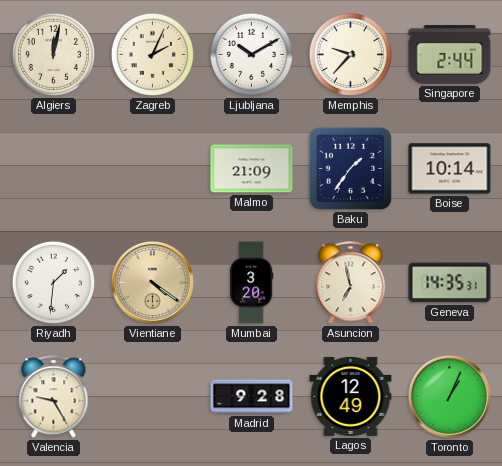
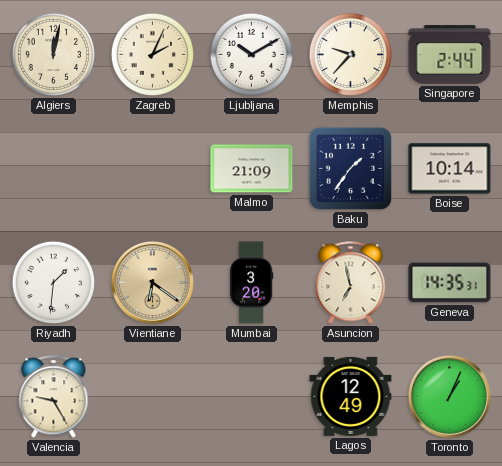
Vientiane: 4:21 -> 6:21 (152, 282)
Madrid: 9:28 -> none (252, 397)
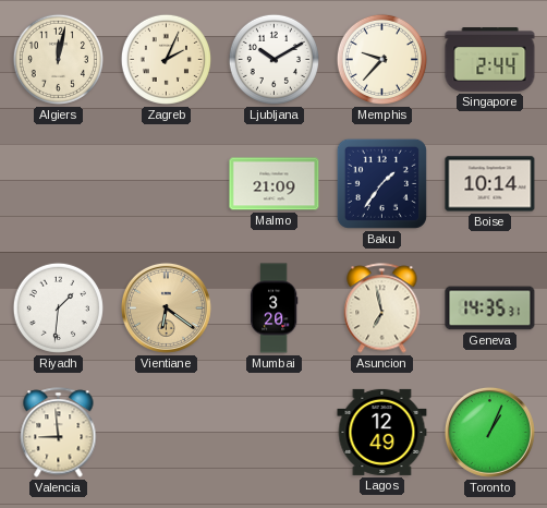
Valencia: 9:25 -> 8:59 (59, 433)
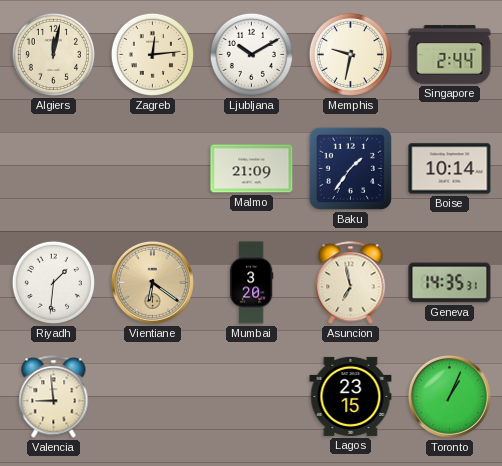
Zagreb: 2:04 -> 12:14 (152, 54)
Memphis: 9:37 -> 9:32 (350, 54)
Lagos: 12:49 -> 23:15 (351, 396)
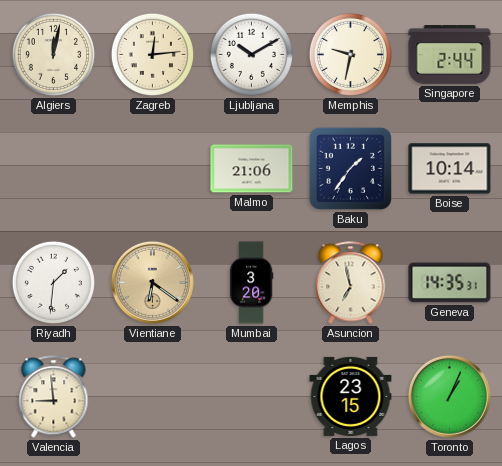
Malmo: 21:09 -> 21:06 (252, 169)
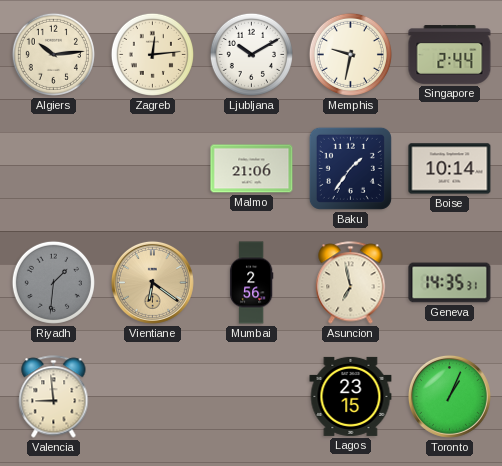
Algiers: 12:02 -> 10:14 (53, 54)
Riyadh dial: white -> grey (53, 282)
Mumbai: 3:20 -> 2:56 (251, 283)
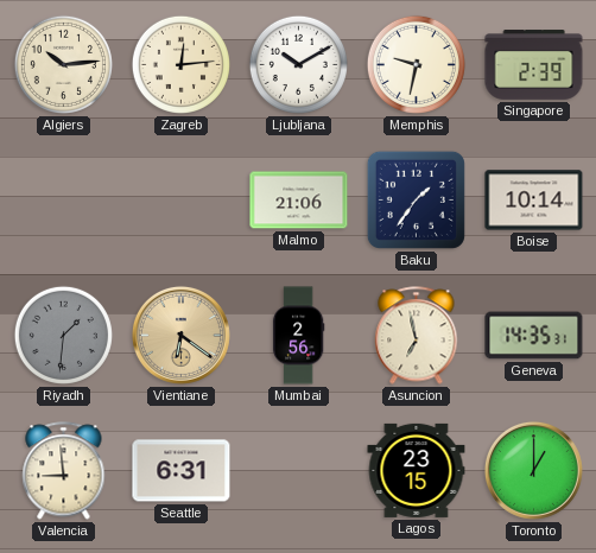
Singapore: 2:44 -> 2:39 (534, 65)
Seattle: none -> 6:31 (182, 471)
Toronto: 1:04 -> 1:00 (533, 470)
